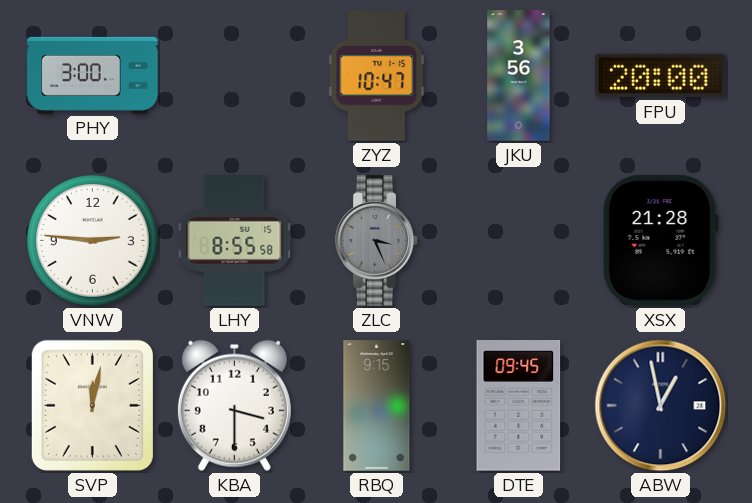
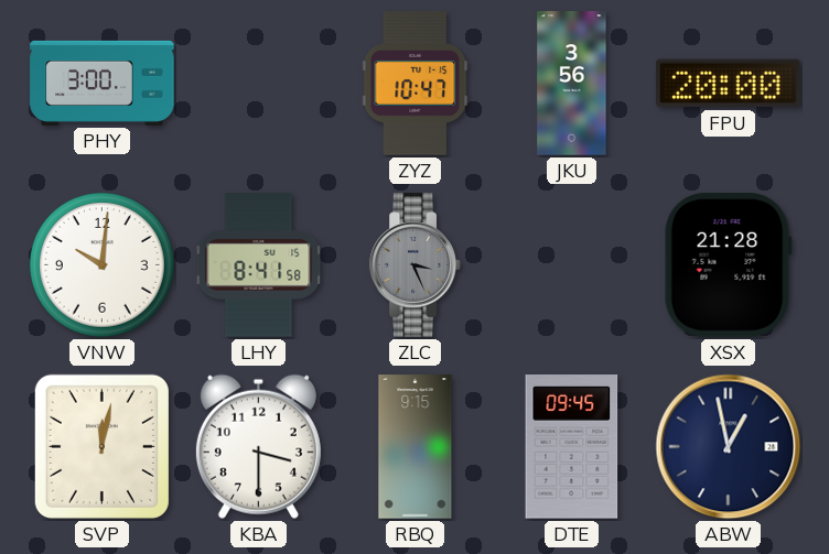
VNW: 2:46 -> 10:01 (103, 265)
LHY: 8:55 -> 8:41 (259, 265)
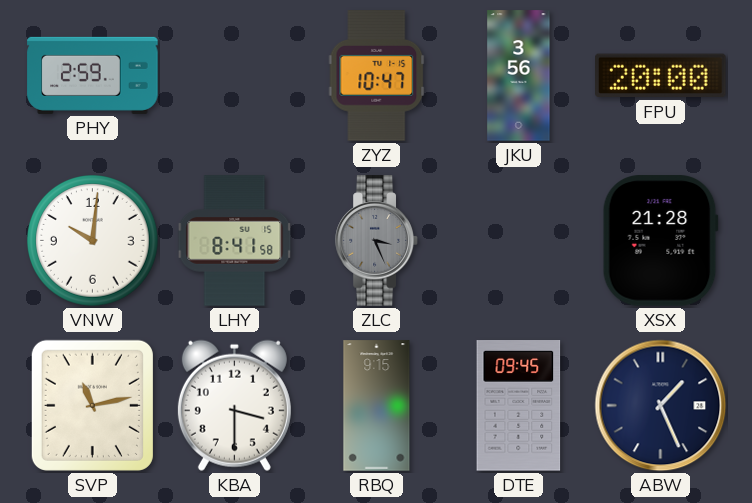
PHY: 3:00 -> 2:59 (93, 75)
SVP: 12:02 -> 11:13 (92, 405)
ABW: 12:58 -> 1:26 (661, 406)
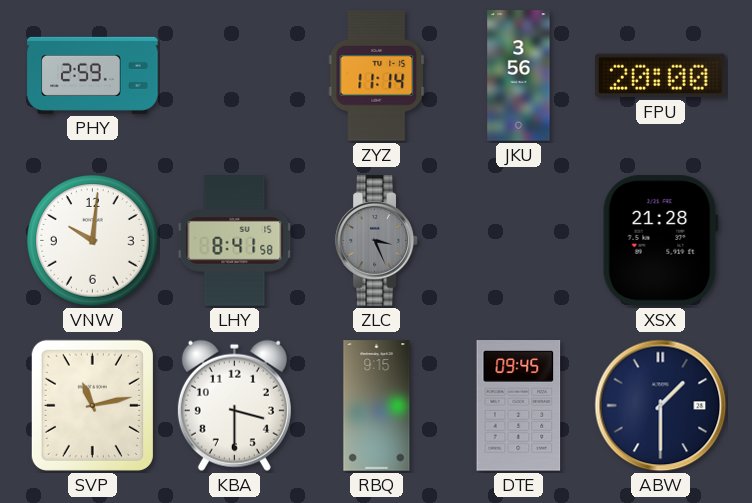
ZYZ: 10:47 -> 11:14 (377, 76)
ABW: 1:26 -> 1:30 (661, 406)
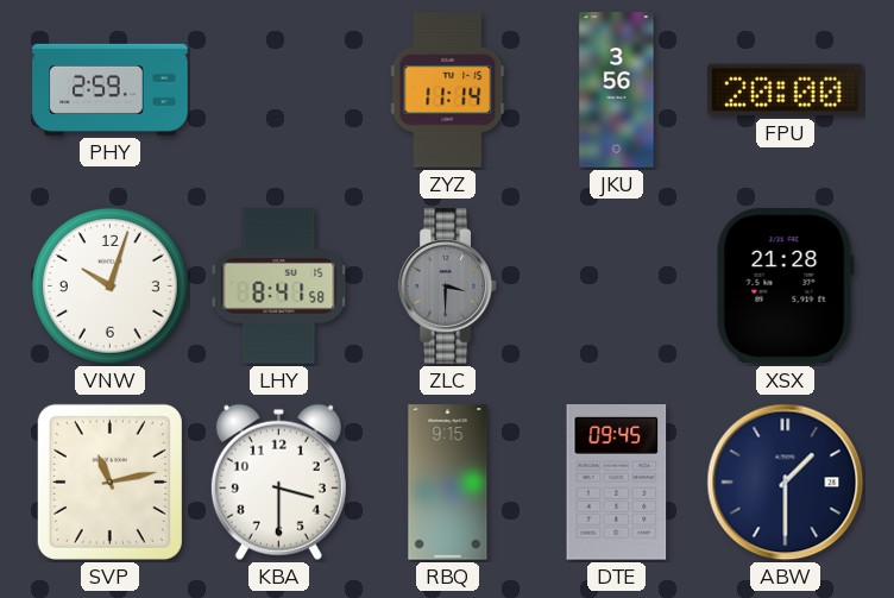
VNW: 10:01 -> 10:03 (111, 287)
ZLC: 3:26 -> 3:30 (448, 287)
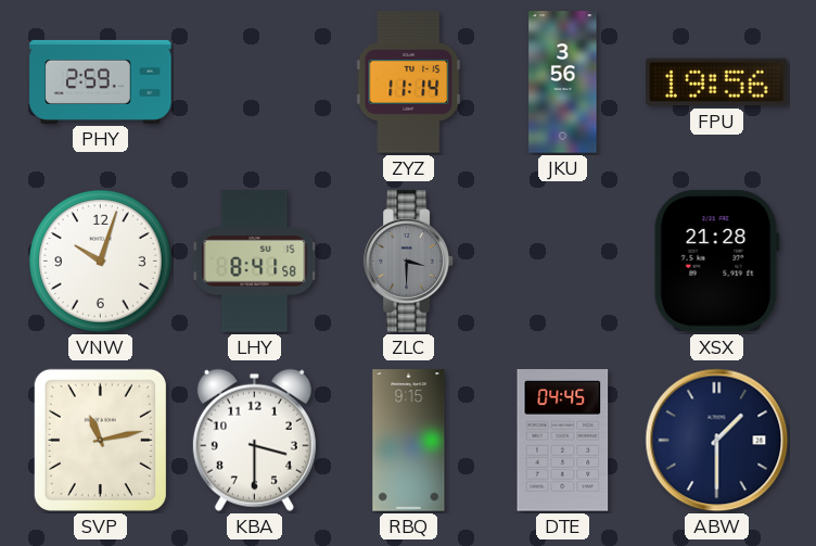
FPU: 20:00 -> 19:56 (717, 82)
DTE: 09:45 -> 04:45 (563, 441)
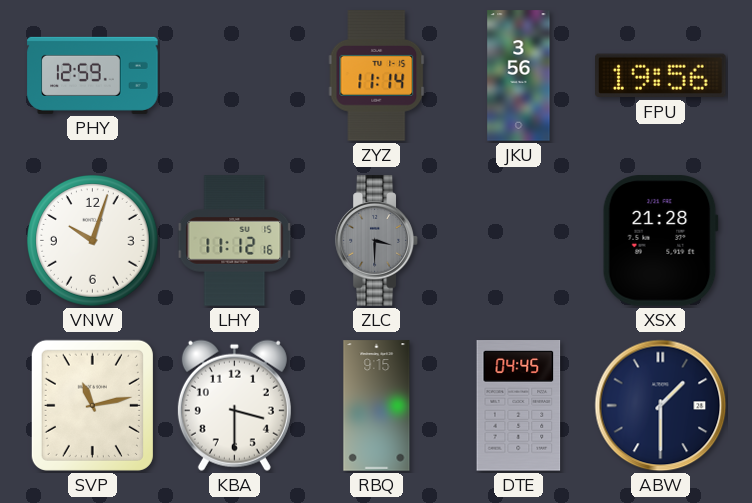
PHY: 2:59 -> 12:59 (93, 75)
LHY: 8:41 -> 11:12 (235, 241)
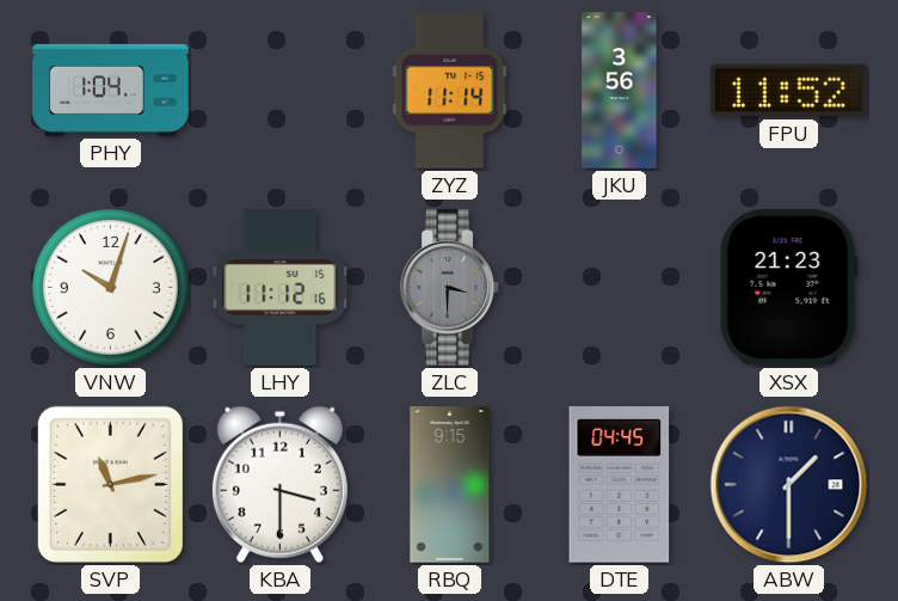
PHY: 12:59 -> 1:04 (111, 90)
FPU: 19:56 -> 11:52 (789, 91)
XSX: 21:28 -> 21:23 (788, 288)
